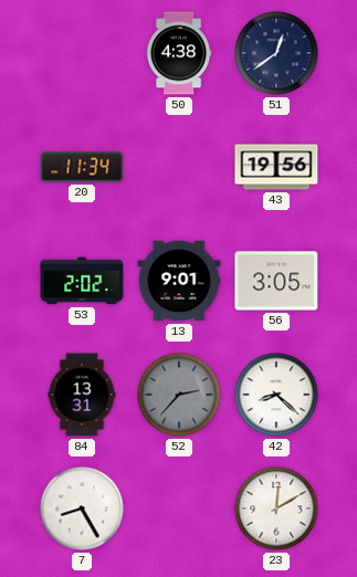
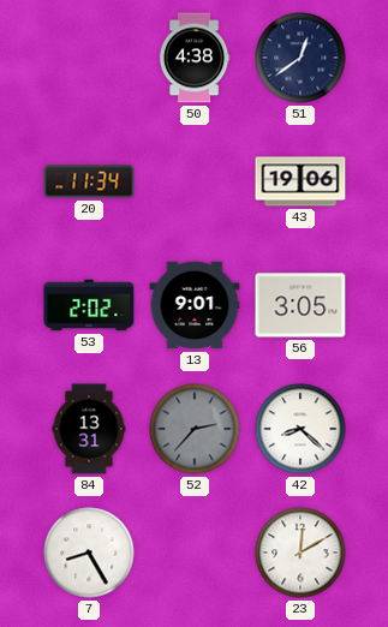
43: 19:56 -> 19:06 (300, 181)
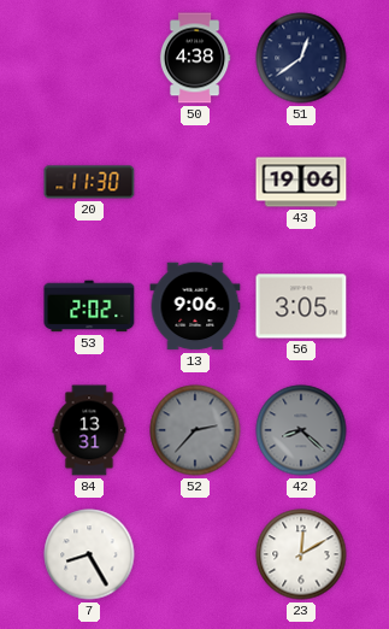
20: 11:34 -> 11:30 (89, 182)
13: 9:01 -> 9:06 (195, 306)
42 dial: white -> grey (301, 430)
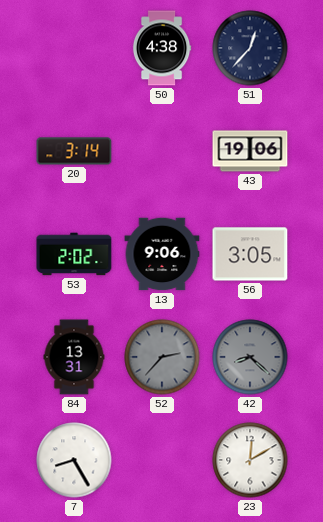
51: 12:39 -> 12:37 (250, 48)
20: 11:30 -> 3:14 (74, 151)
